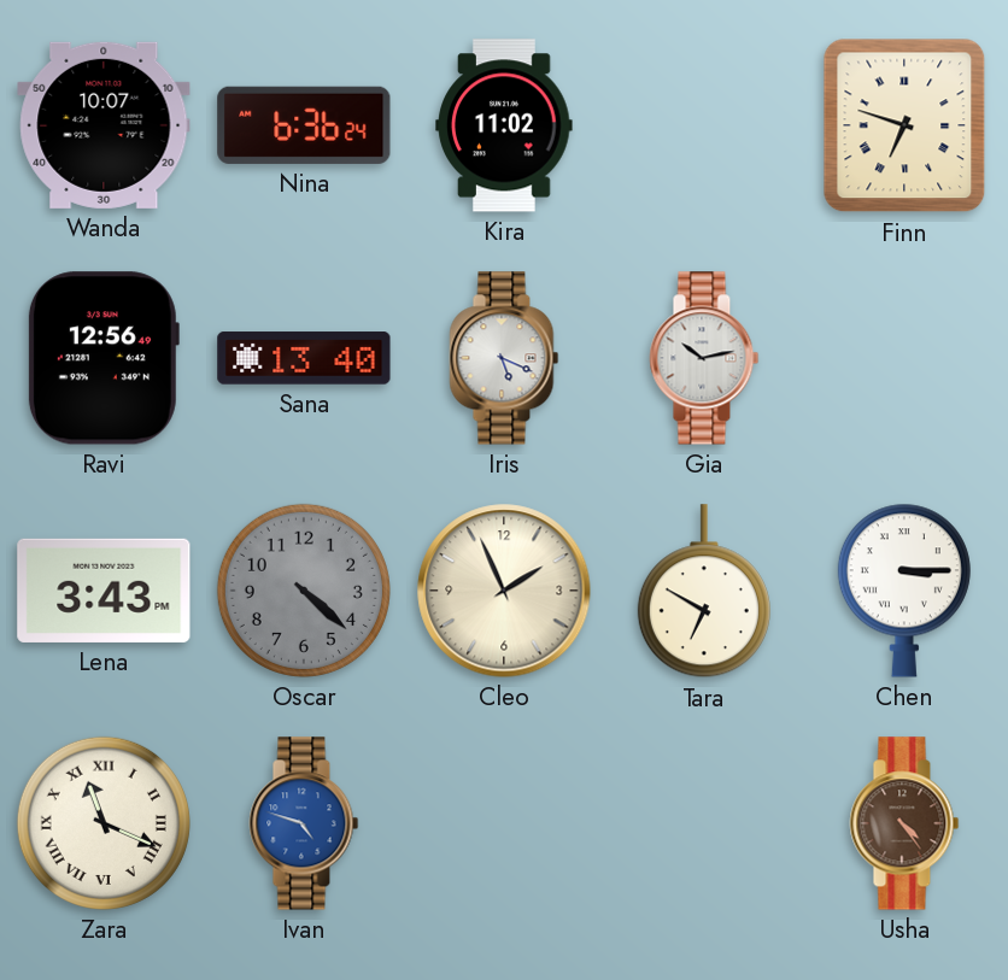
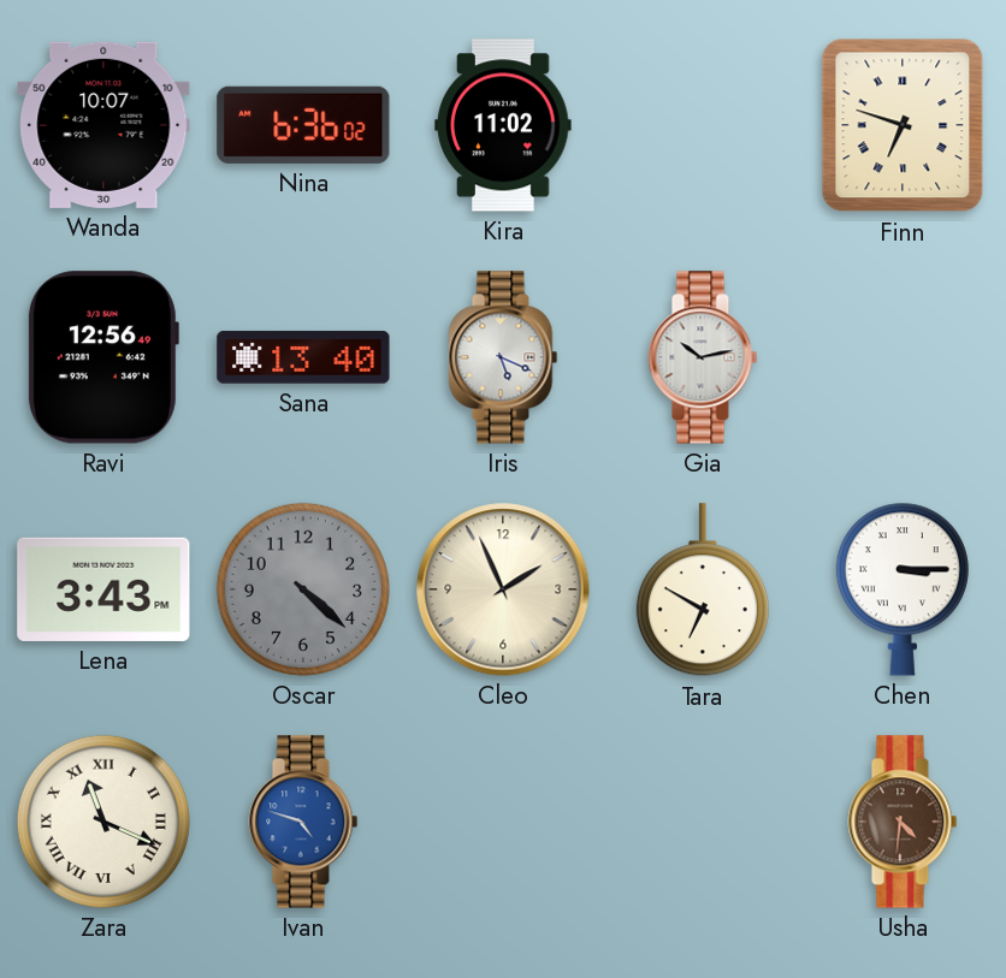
Nina: 6:36:24 -> 6:36:02 (303, 125)
Usha: 4:24 -> 4:31 (903, 822)
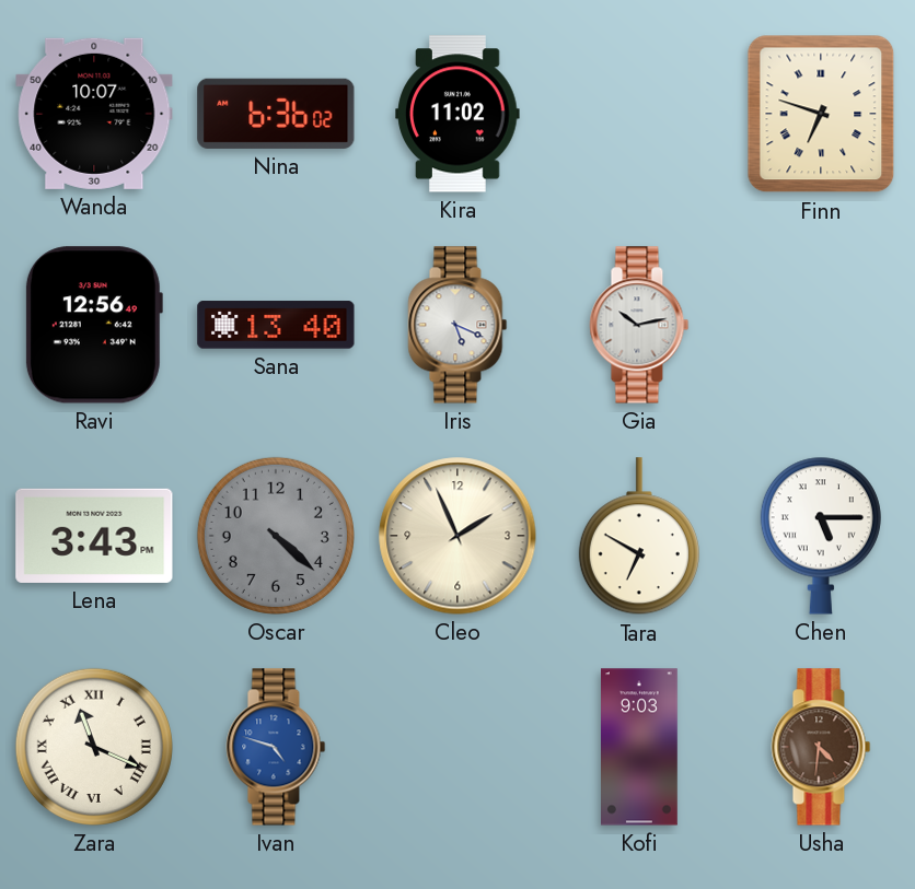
Chen: 3:15 -> 5:15 (821, 536)
Kofi: none -> 9:03 (640, 747)
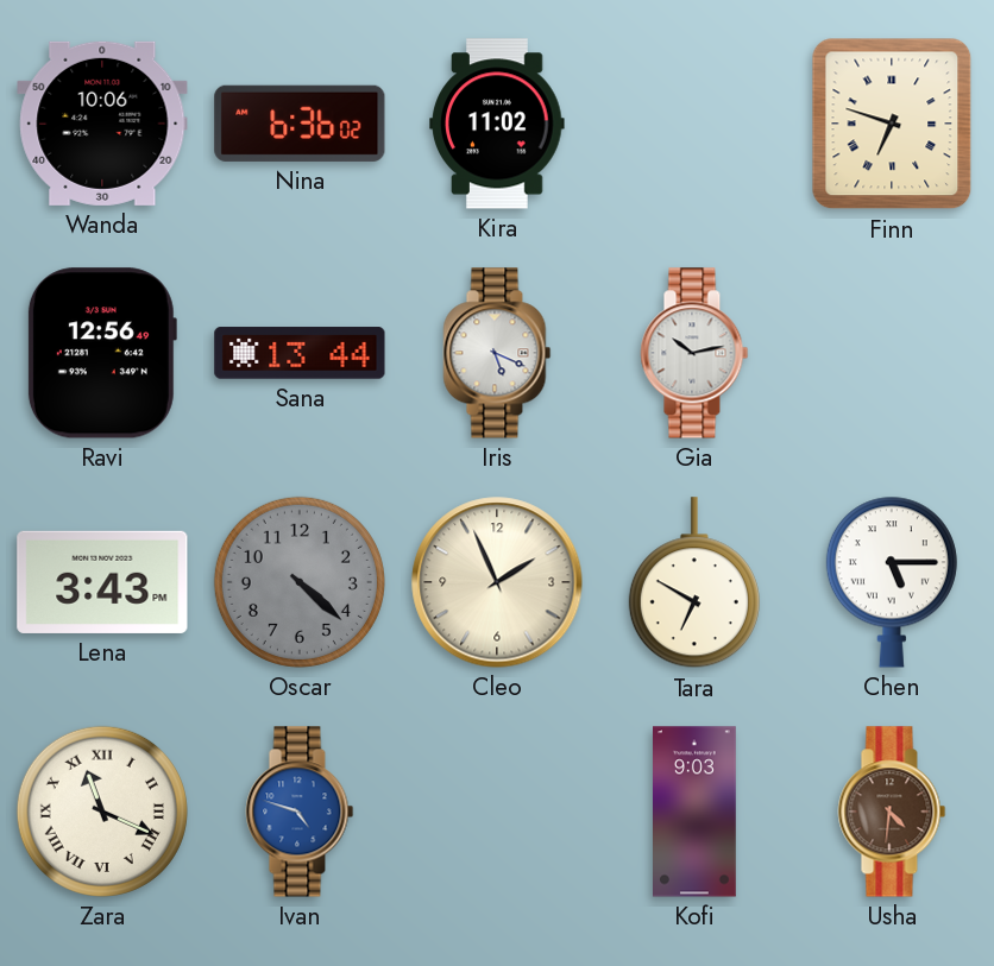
Wanda: 10:07 -> 10:06 (102, 124)
Sana: 13:40 -> 13:44 (300, 353)
